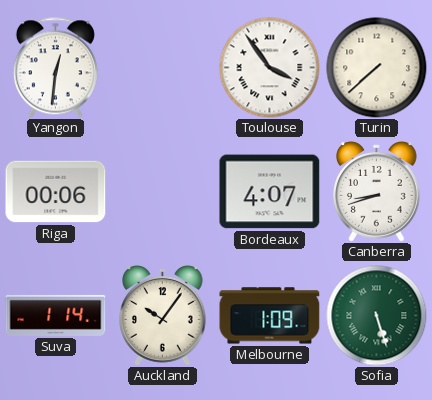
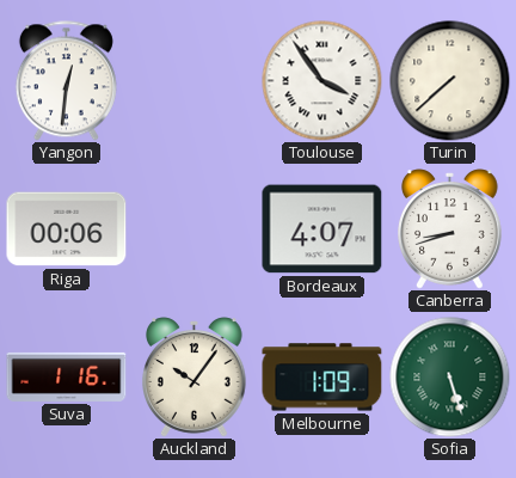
Suva: 1:14 -> 1:16 (67, 376)
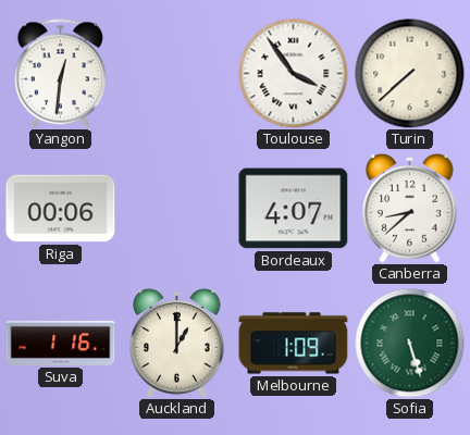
Canberra: 8:42 -> 8:38 (410, 209)
Auckland: 10:06 -> 1:00 (177, 344)
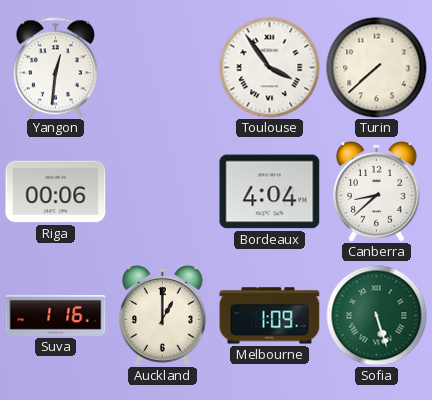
Bordeaux: 4:07 -> 4:04 (270, 192)
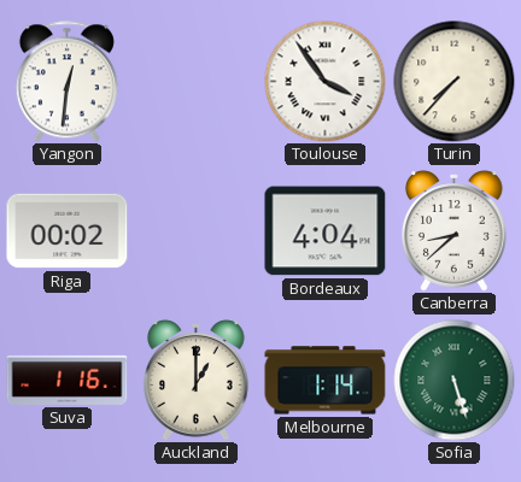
Turin: 7:38 -> 7:37 (455, 82)
Riga: 00:06 -> 00:02 (68, 231)
Melbourne: 1:09 -> 1:14 (326, 381)
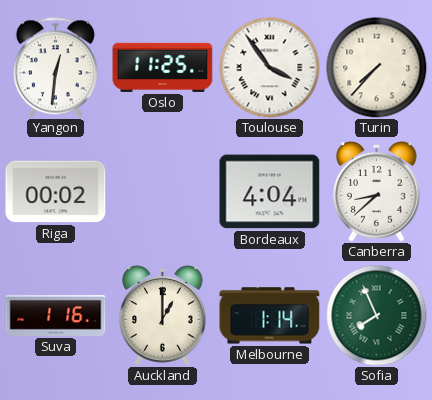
Oslo: none -> 11:25 (163, 67)
Sofia: 5:27 -> 7:56 (377, 316)
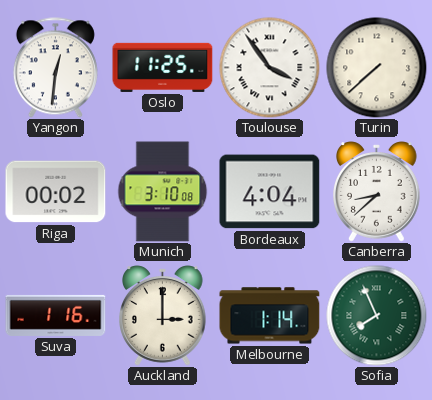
Turin: 7:37 -> 7:38 (377, 68)
Munich: none -> 3:10 (163, 192)
Auckland: 1:00 -> 3:00 (163, 316)
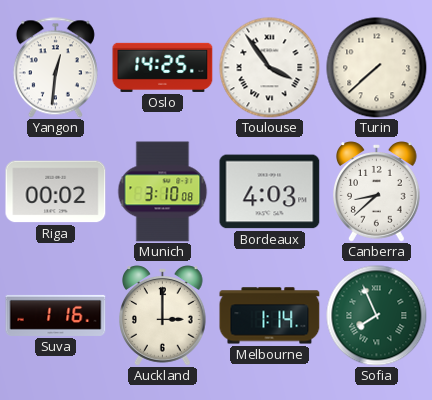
Oslo: 11:25 -> 14:25 (163, 67)
Bordeaux: 4:04 -> 4:03 (270, 192)
